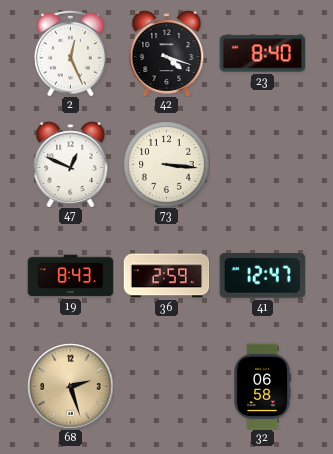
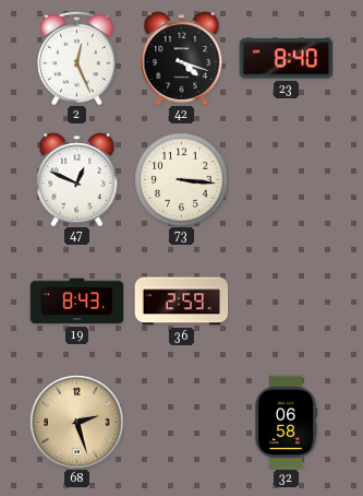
41: 12:47 -> none (262, 276)
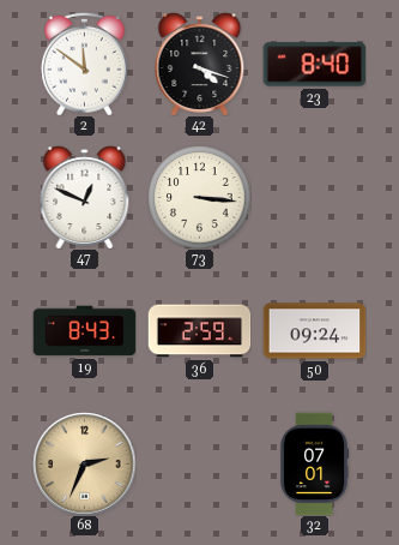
2: 12:26 -> 11:51 (85, 64)
50: none -> 09:24 (314, 331)
68: 2:27 -> 2:34 (84, 463)
32: 06:58 -> 07:01 (315, 463)
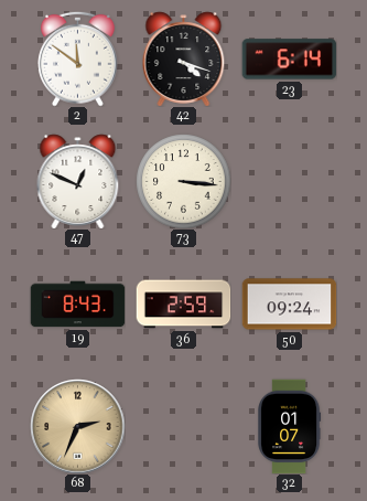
23: 8:40 -> 6:14 (289, 60)
32: 07:01 -> 01:07 (290, 426)
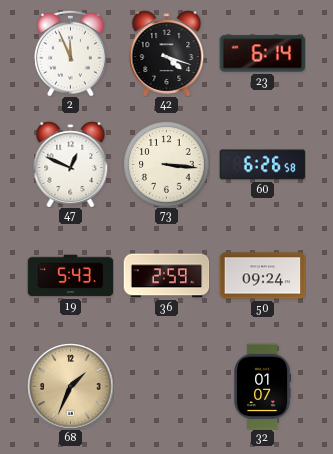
2: 11:51 -> 11:56 (71, 53)
60: none -> 6:26 (262, 165)
19: 8:43 -> 5:43 (70, 276)
68: 2:34 -> 1:34 (70, 386)
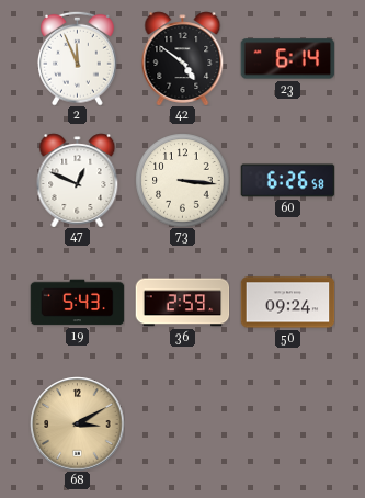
42: 4:18 -> 4:51 (183, 58)
68: 1:34 -> 3:10 (77, 423)
32: 01:07 -> none (263, 386)
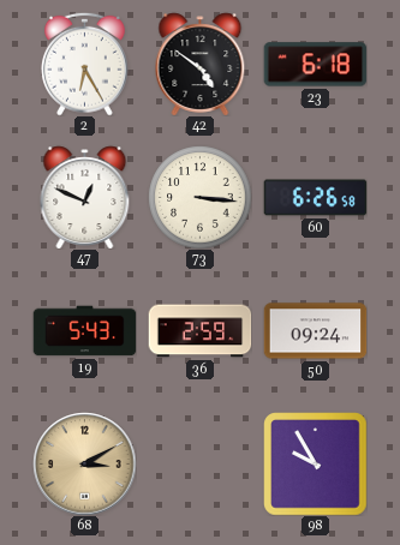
2: 11:56 -> 6:25 (85, 64)
23: 6:14 -> 6:18 (315, 65)
98: none -> 9:55 (315, 463)
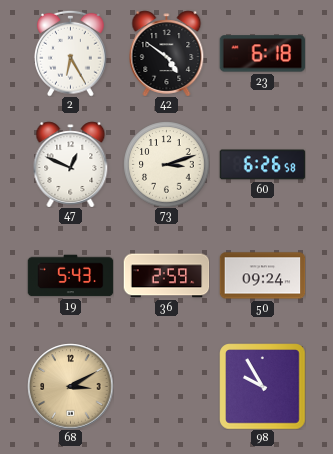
73: 3:16 -> 3:12 (166, 164)
